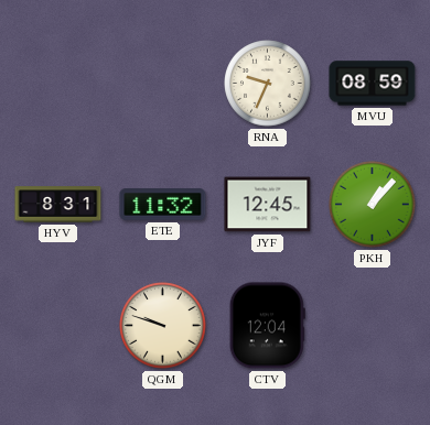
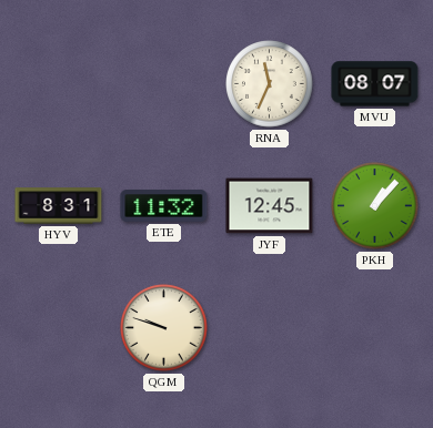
RNA: 9:34 -> 11:34 (270, 84)
MVU: 08:59 -> 08:07 (375, 84)
CTV: 12:04 -> none (267, 326)
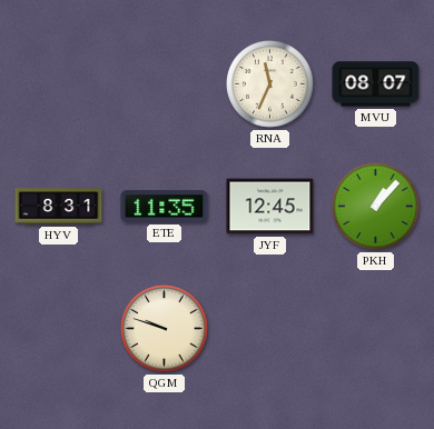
ETE: 11:32 -> 11:35 (165, 207)
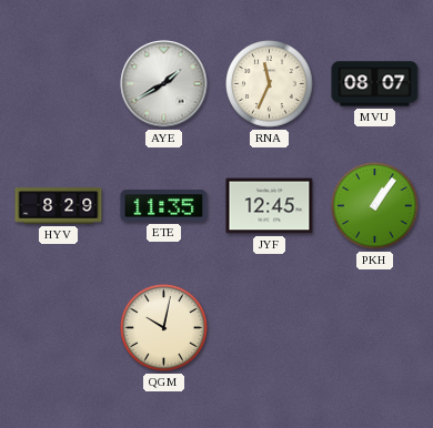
AYE: none -> 1:40 (164, 84)
HYV: 8:31 -> 8:29 (59, 206)
PKH: 1:07 -> 1:06 (375, 206)
QGM: 9:48 -> 10:02 (164, 328)
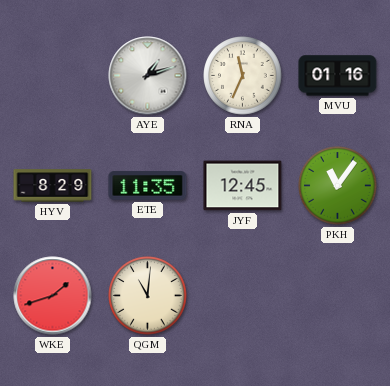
AYE: 1:40 -> 1:12 (148, 76)
MVU: 08:07 -> 01:16 (338, 76)
PKH: 1:06 -> 11:06 (338, 186)
WKE: none -> 1:42 (53, 296)
QGM: 10:02 -> 11:01 (148, 296)
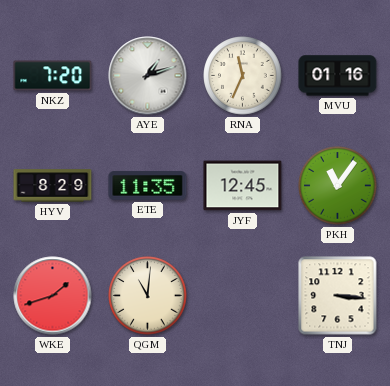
NKZ: none -> 7:20 (53, 76)
TNJ: none -> 3:16 (338, 296)
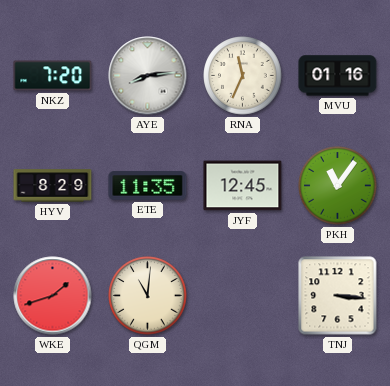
AYE: 1:12 -> 8:14 (148, 76)
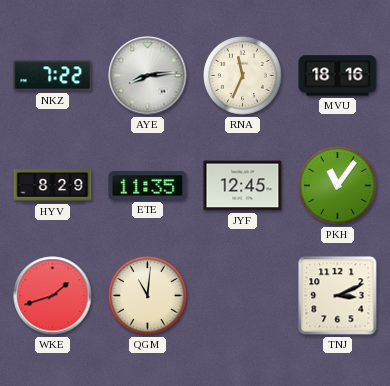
NKZ: 7:20 -> 7:22 (53, 76)
MVU: 01:16 -> 18:16 (338, 76)
TNJ: 3:16 -> 3:11 (338, 296)
